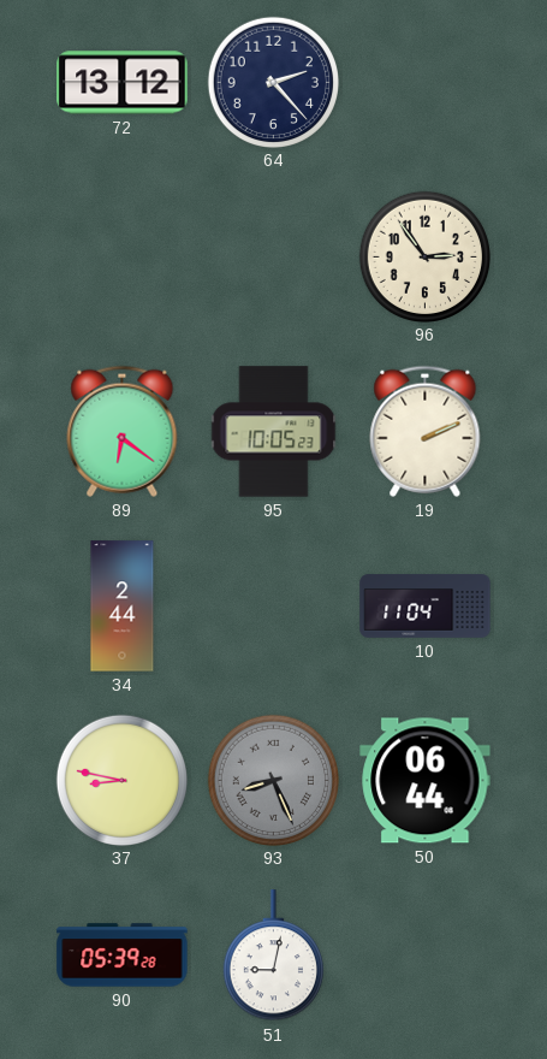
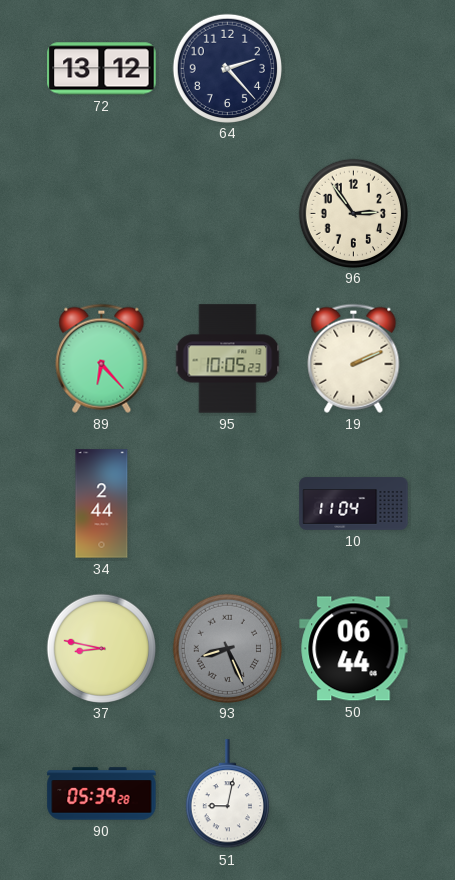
89: 6:21 -> 6:23 (102, 358)
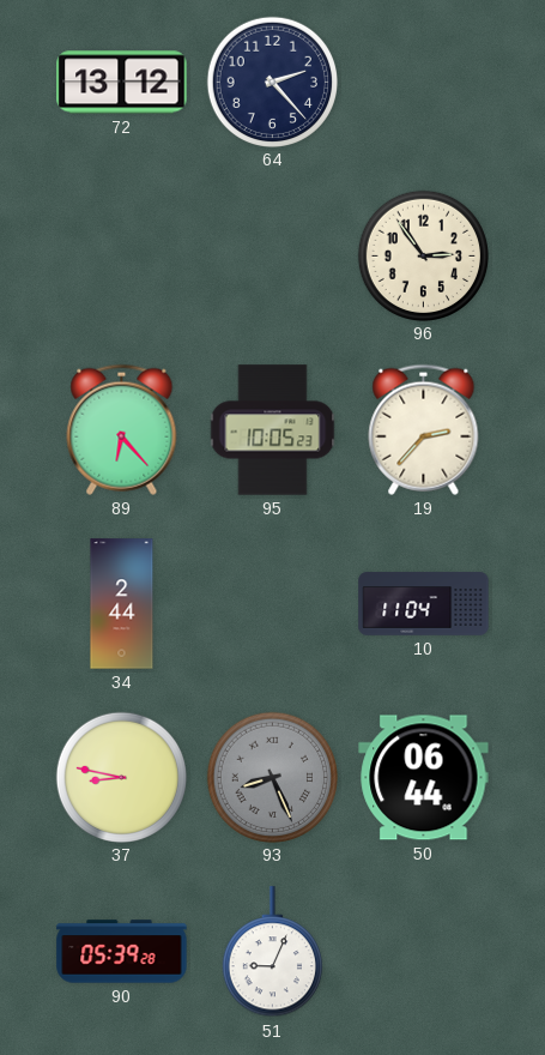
19: 2:11 -> 2:37 (424, 429)
51: 9:02 -> 9:04 (272, 952)
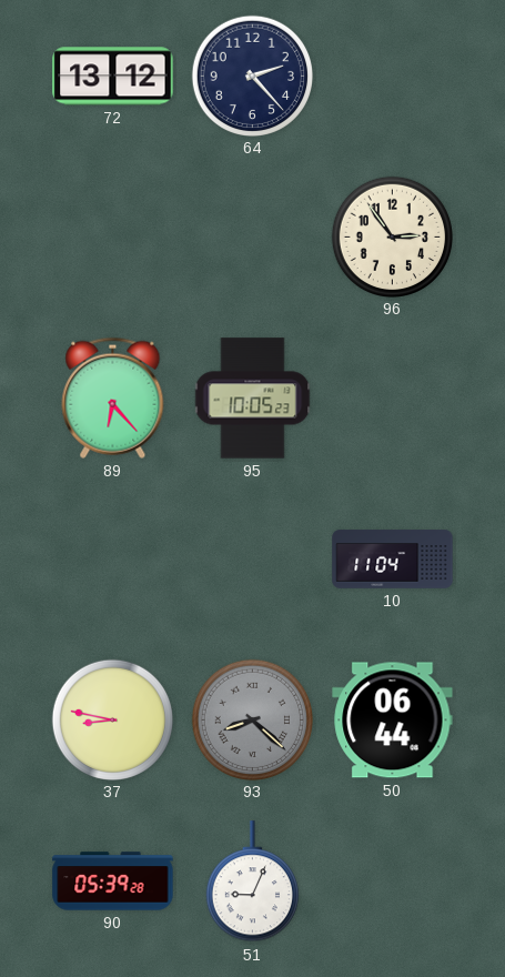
19: 2:37 -> none (424, 429)
34: 2:44 -> none (122, 604)
93: 8:26 -> 8:22 (252, 719)
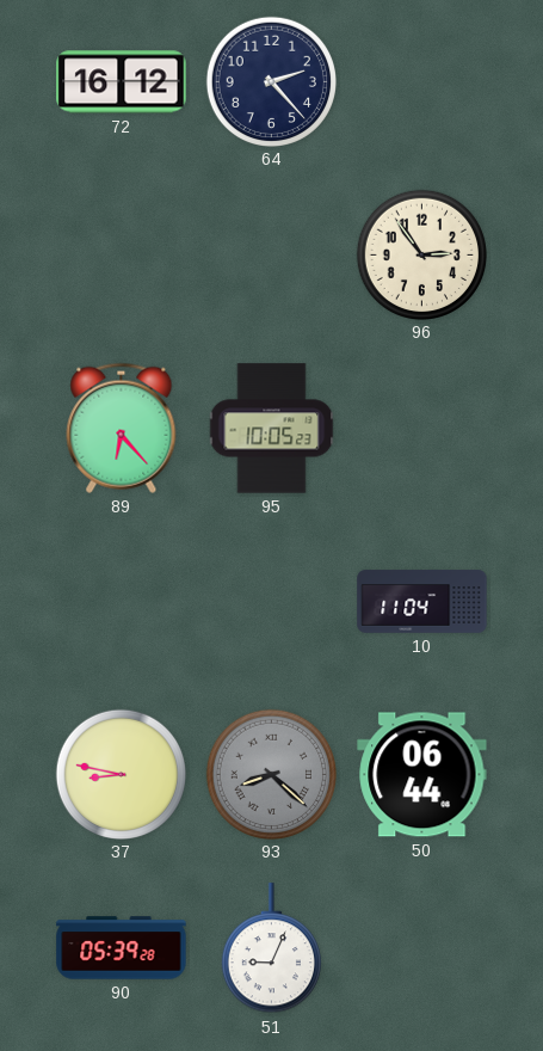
72: 13:12 -> 16:12 (122, 82)
